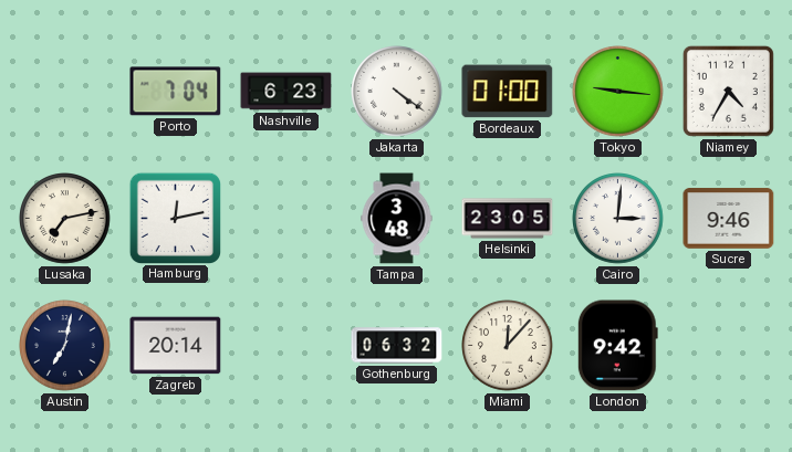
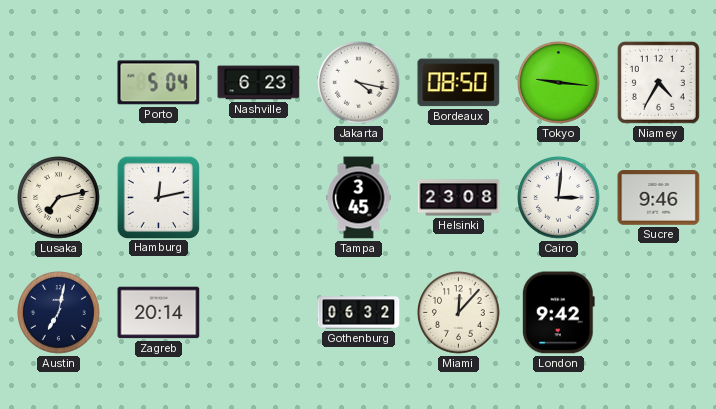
Porto: 7:04 -> 5:04 (159, 83)
Jakarta: 4:21 -> 4:17 (359, 83)
Bordeaux: 01:00 -> 08:50 (459, 83)
Tampa: 3:48 -> 3:45 (359, 198)
Helsinki: 23:05 -> 23:08 (459, 198)
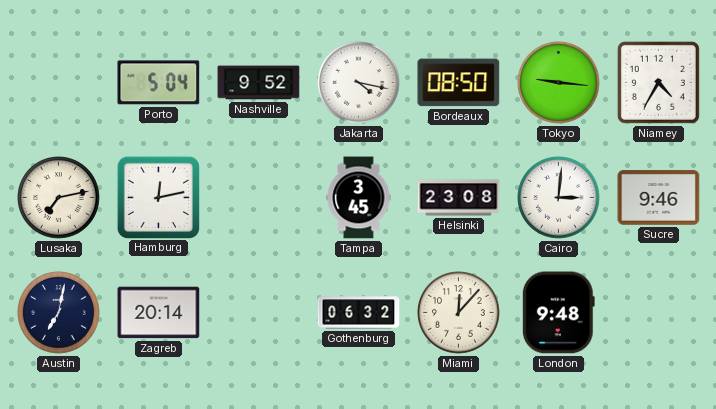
Nashville: 6:23 -> 9:52 (259, 83)
London: 9:42 -> 9:48 (558, 313)
